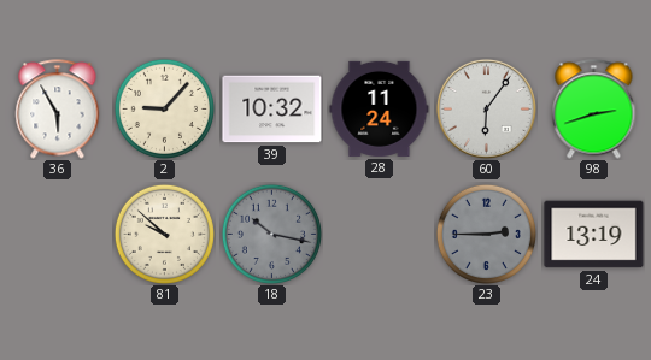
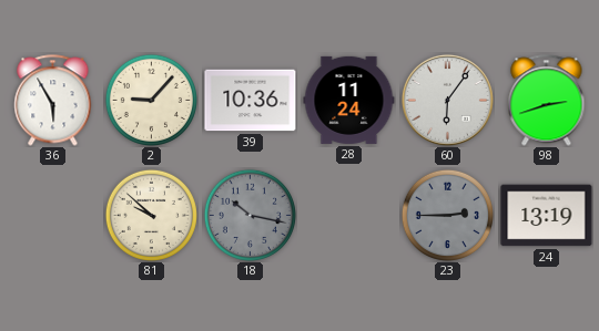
39: 10:32 -> 10:36 (251, 101)
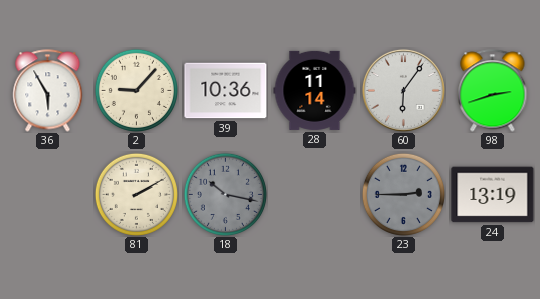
28: 11:24 -> 11:14 (315, 90)
81: 9:52 -> 2:10 (136, 194)
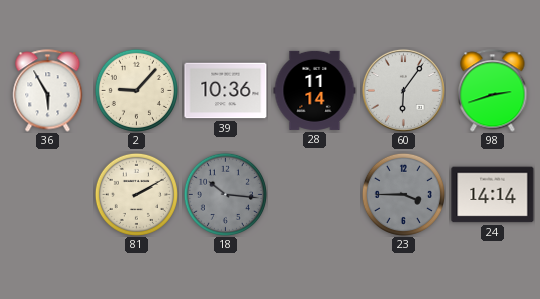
18: 10:17 -> 10:16 (225, 194)
23: 2:45 -> 3:45 (403, 194)
24: 13:19 -> 14:14 (493, 195)
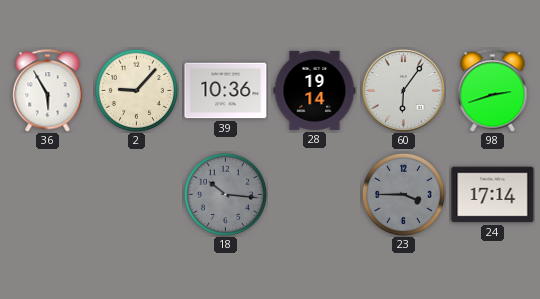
28: 11:14 -> 19:14 (315, 90)
81: 2:10 -> none (136, 194)
24: 14:14 -> 17:14 (493, 195)
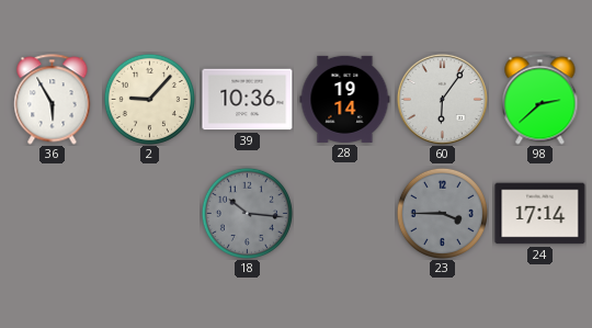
98: 2:42 -> 2:38 (540, 100)
